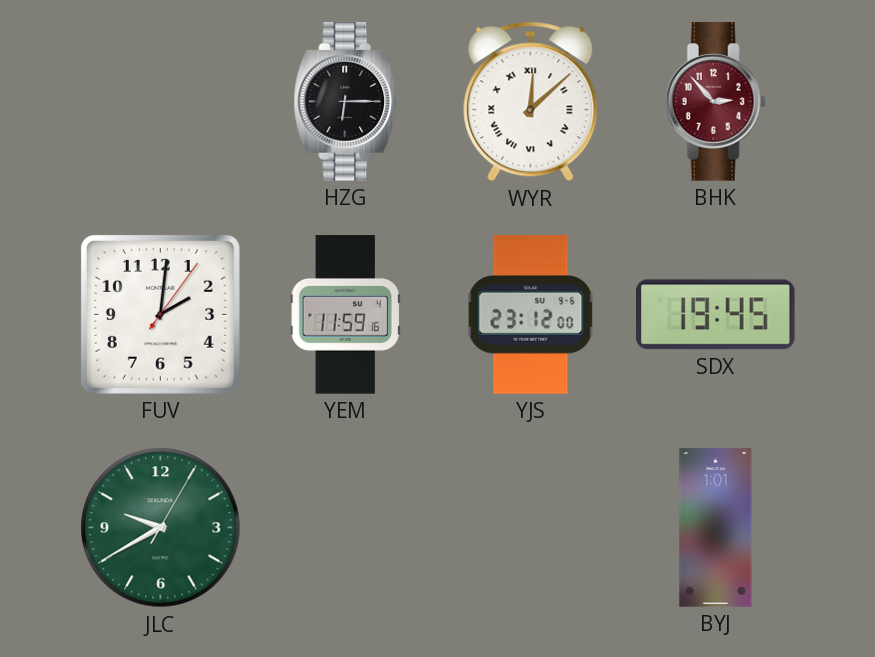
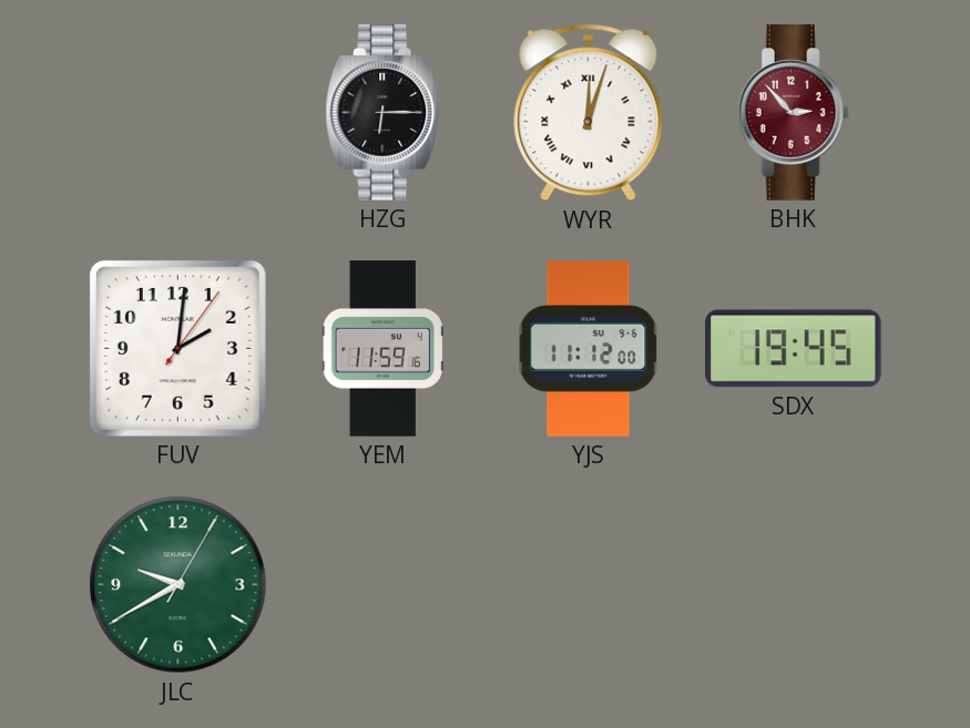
WYR: 12:08 -> 12:03 (589, 113)
YJS: 23:12 -> 11:12 (589, 349)
BYJ: 1:01 -> none (716, 528)
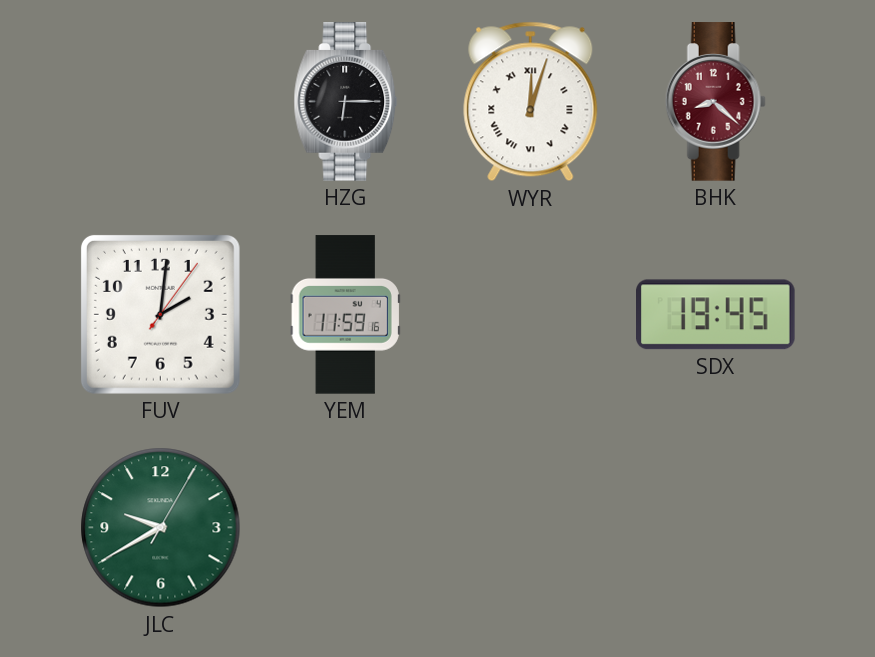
BHK: 2:53 -> 8:22 (715, 102)
YJS: 11:12 -> none (589, 349)
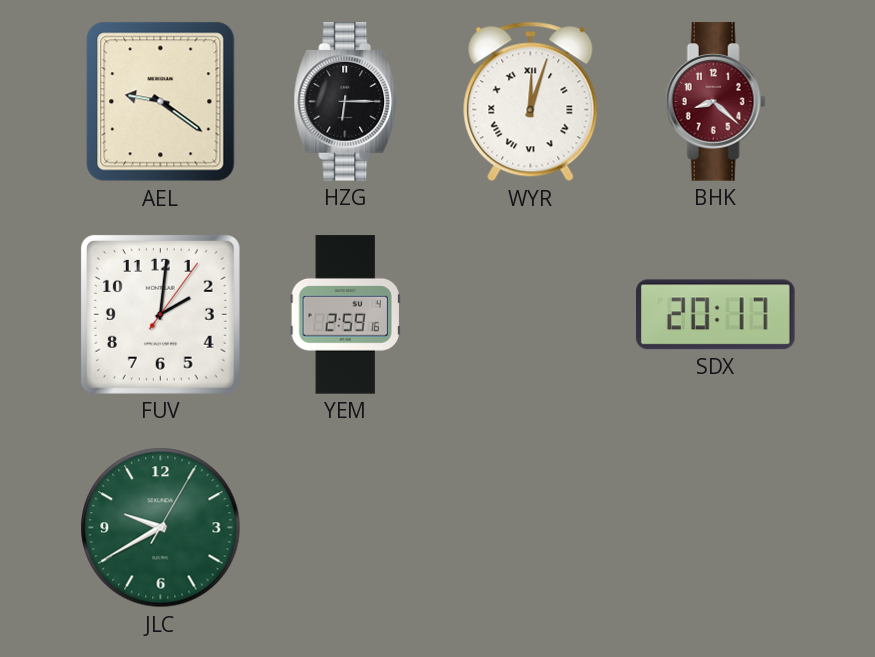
AEL: none -> 9:21 (161, 102)
YEM: 11:59 -> 2:59 (345, 315)
SDX: 19:45 -> 20:17 (716, 315)
